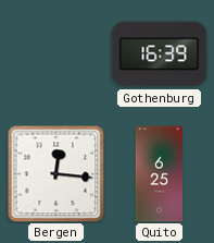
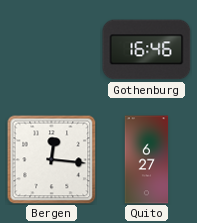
Gothenburg: 16:39 -> 16:46 (147, 50)
Quito: 6:25 -> 6:27 (147, 160)
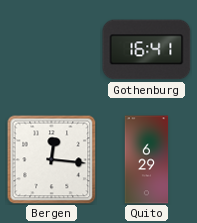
Gothenburg: 16:46 -> 16:41 (147, 50)
Quito: 6:27 -> 6:29 (147, 160)
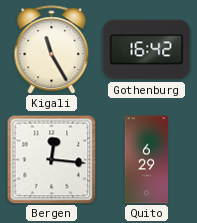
Kigali: none -> 11:25 (52, 50)
Gothenburg: 16:41 -> 16:42 (147, 50)
